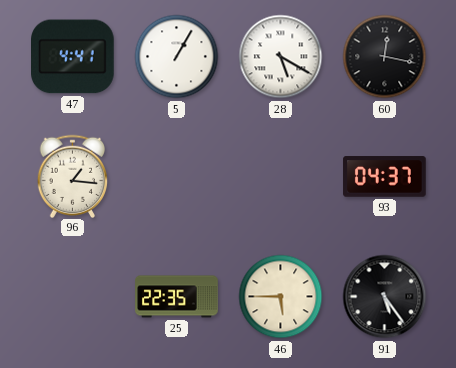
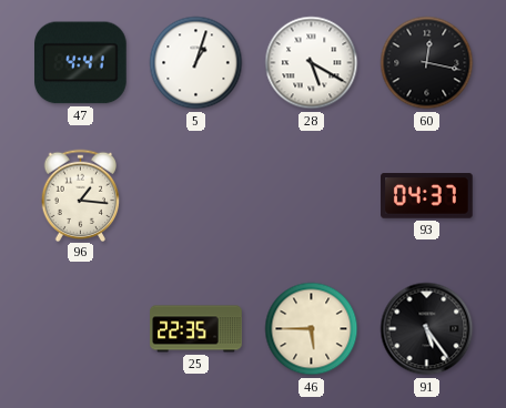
5: 1:05 -> 1:03 (196, 63)
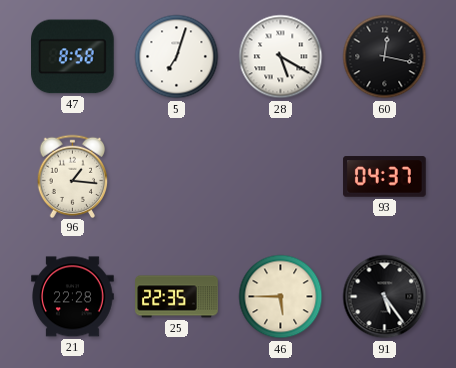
47: 4:41 -> 8:58 (73, 57)
5: 1:03 -> 7:03 (177, 57)
21: none -> 22:28 (73, 297)
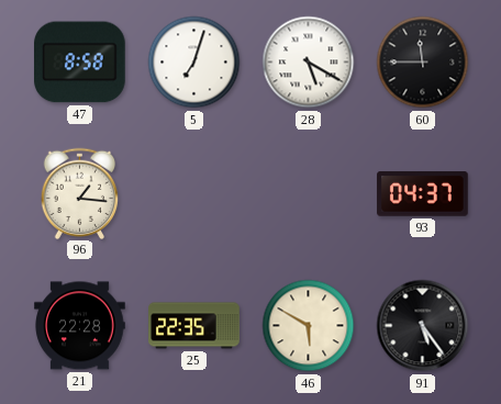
60: 12:17 -> 11:45 (423, 63)
46: 5:45 -> 5:50 (309, 326)
